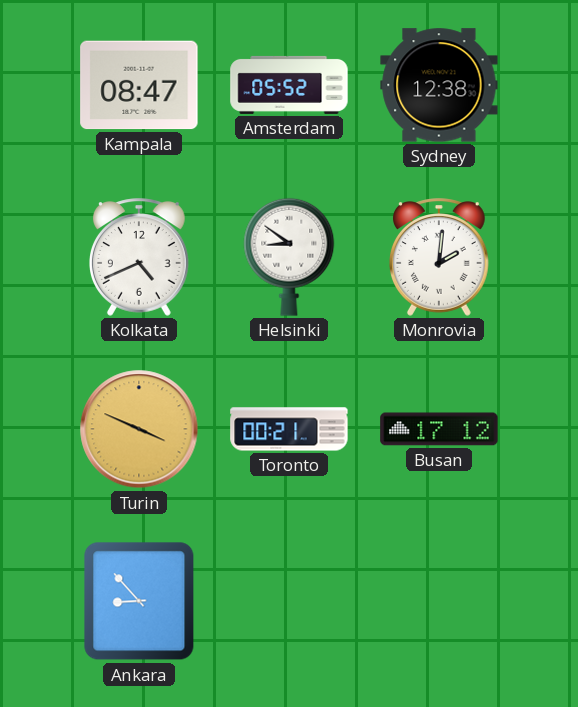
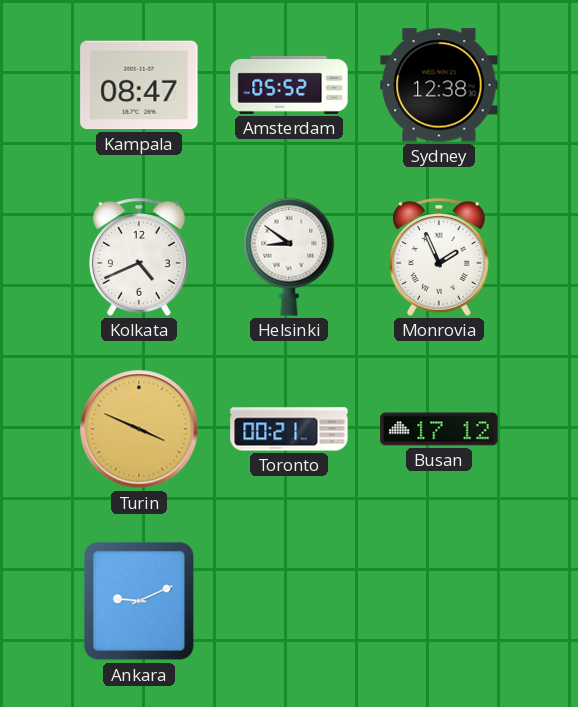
Monrovia: 2:01 -> 1:56 (440, 257)
Ankara: 8:53 -> 9:11 (139, 601)
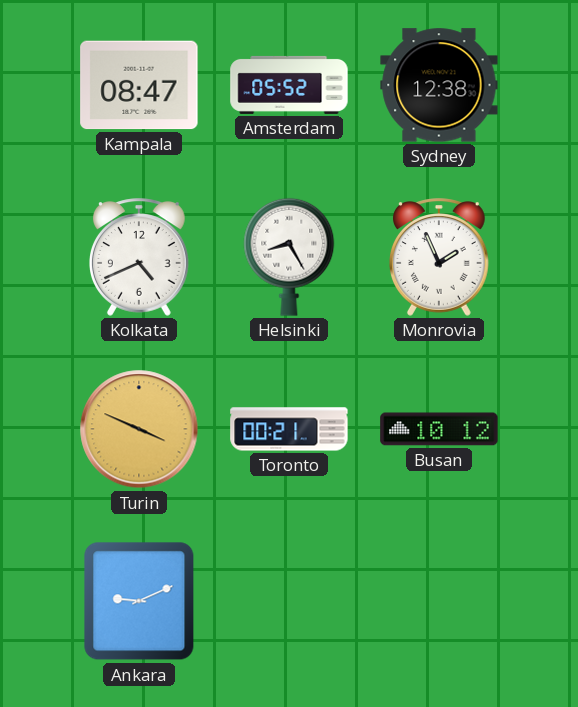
Helsinki: 8:51 -> 8:25 (289, 257)
Busan: 17:12 -> 10:12 (439, 429)
